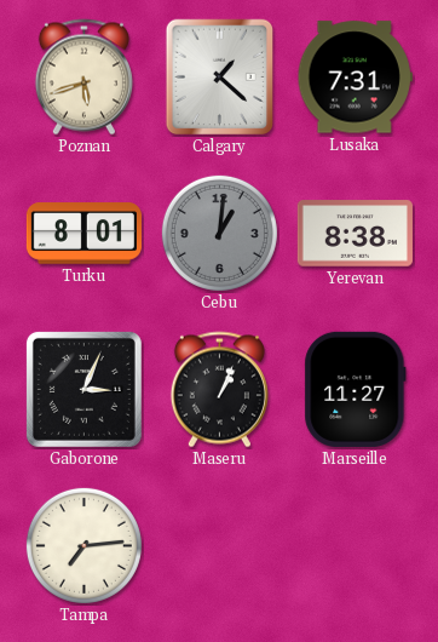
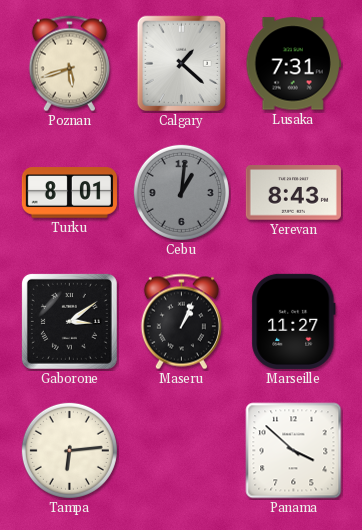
Yerevan: 8:38 -> 8:43 (293, 193)
Gaborone: 3:04 -> 3:09 (69, 321)
Tampa: 7:14 -> 6:14 (69, 450)
Panama: none -> 3:52 (294, 451)
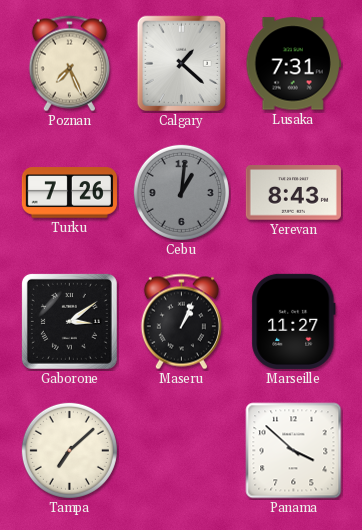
Poznan: 5:42 -> 7:26 (69, 64)
Turku: 8:01 -> 7:26 (69, 193)
Tampa: 6:14 -> 7:08 (69, 450)
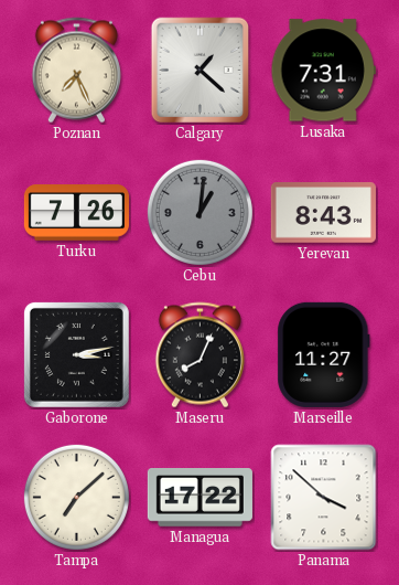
Gaborone: 3:09 -> 3:13 (76, 354)
Maseru: 1:04 -> 8:04 (199, 355)
Managua: none -> 17:22 (199, 498)
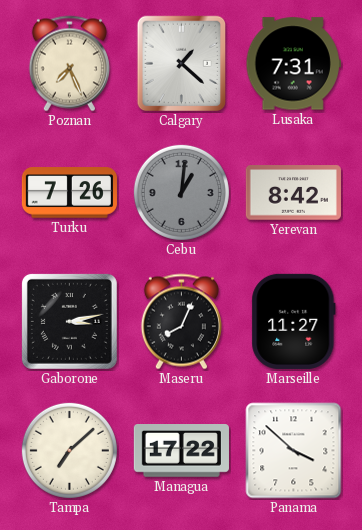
Yerevan: 8:43 -> 8:42 (293, 193)
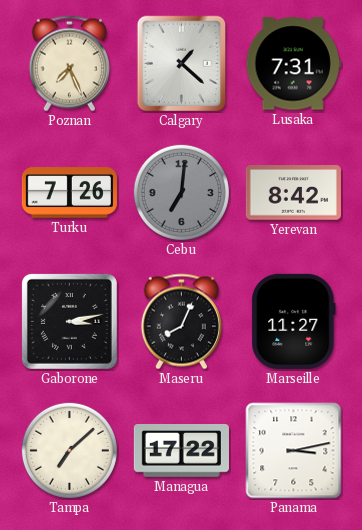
Cebu: 1:01 -> 7:01 (181, 192)
Panama: 3:52 -> 3:13 (294, 451)
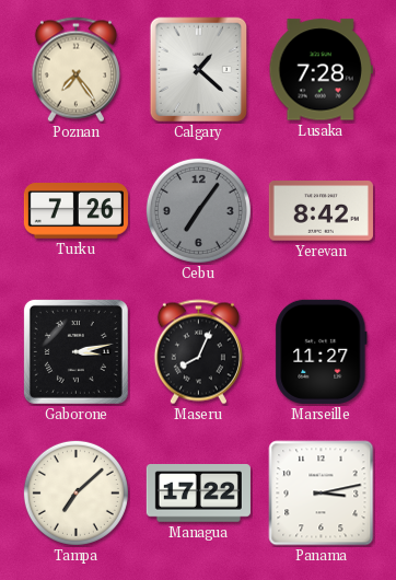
Poznan: 7:26 -> 7:24 (75, 70)
Lusaka: 7:31 -> 7:28 (321, 70)
Cebu: 7:01 -> 7:06 (198, 210)
